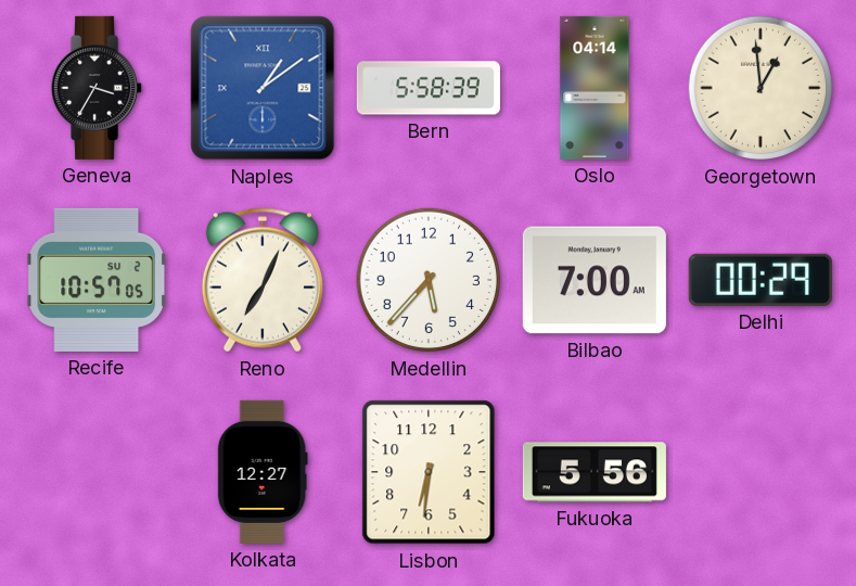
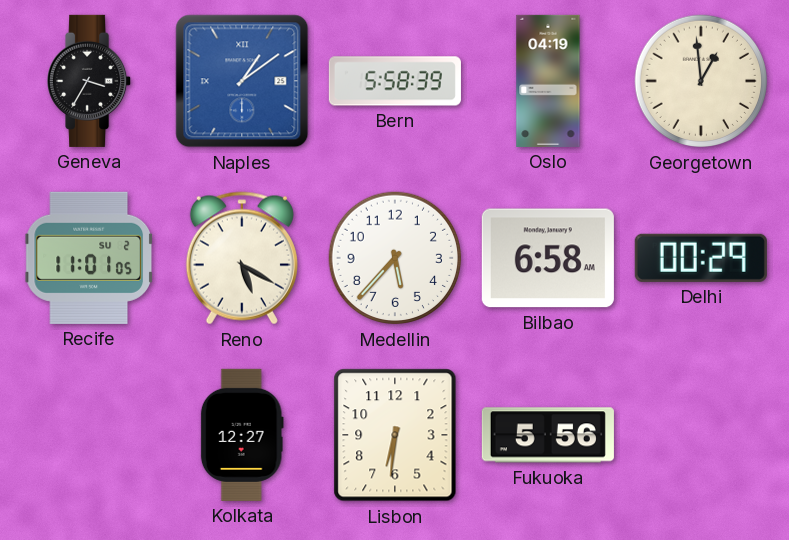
Oslo: 04:14 -> 04:19 (548, 81)
Recife: 10:57 -> 11:01 (89, 258)
Reno: 7:04 -> 5:20 (242, 258)
Bilbao: 7:00 -> 6:58 (548, 258)
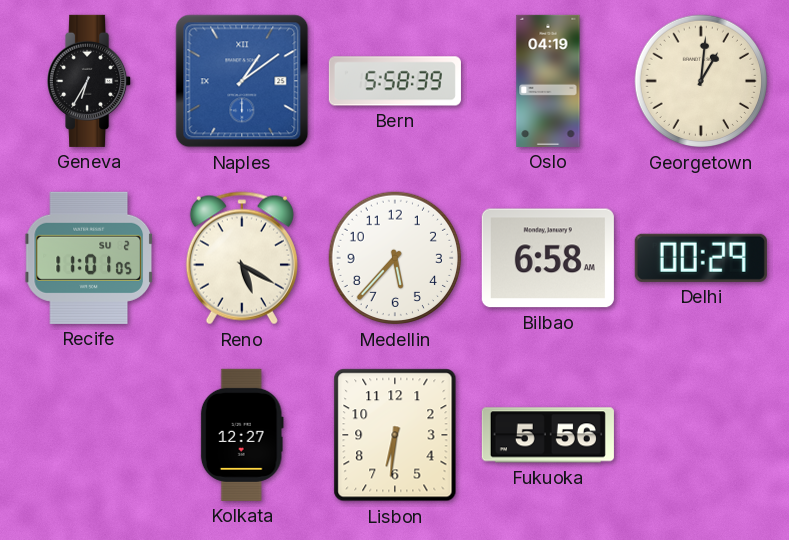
Geneva: 3:35 -> 6:35 (90, 81)
Georgetown: 12:59 -> 1:01 (701, 81)
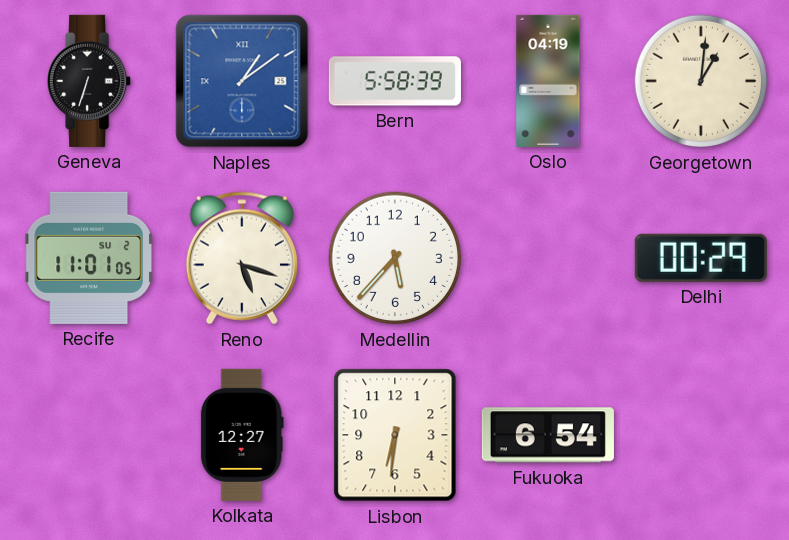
Geneva: 6:35 -> 6:33 (90, 81)
Reno: 5:20 -> 5:18 (242, 258)
Bilbao: 6:58 -> none (548, 258)
Fukuoka: 5:56 -> 6:54 (548, 435)
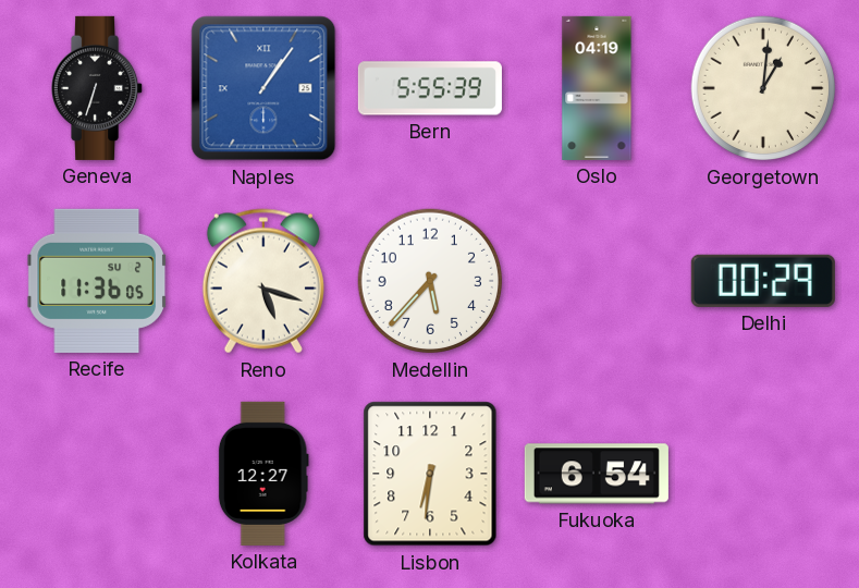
Naples: 1:09 -> 1:06 (263, 88)
Bern: 5:58 -> 5:55 (430, 88)
Recife: 11:01 -> 11:36 (97, 281)
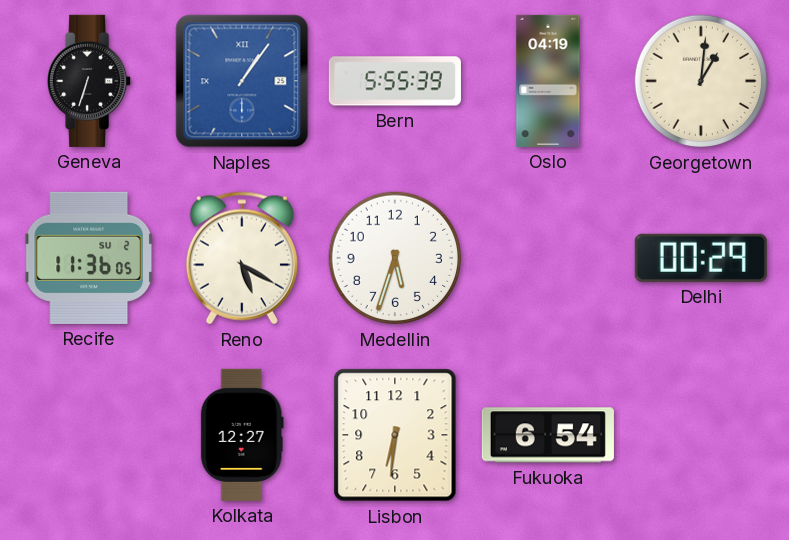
Reno: 5:18 -> 5:20 (242, 258)
Medellin: 5:37 -> 5:33 (395, 258)
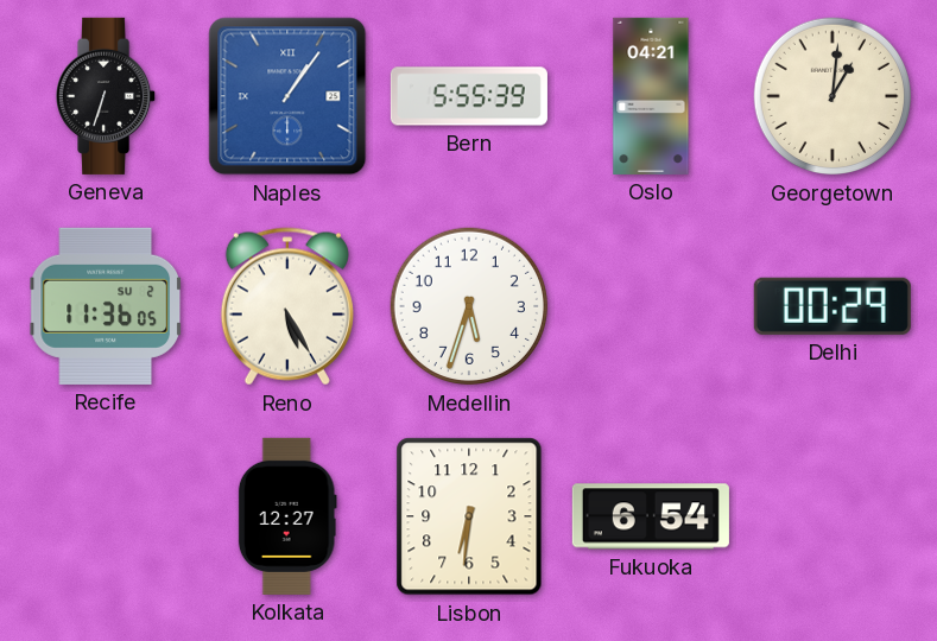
Oslo: 04:19 -> 04:21 (651, 96)
Reno: 5:20 -> 5:25 (287, 306)
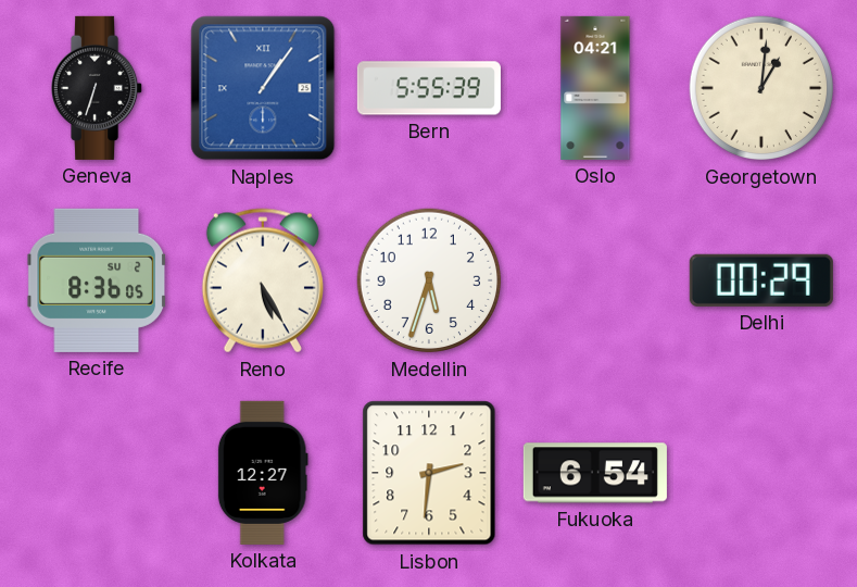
Recife: 11:36 -> 8:36 (97, 280)
Lisbon: 6:31 -> 2:31 (429, 473)
